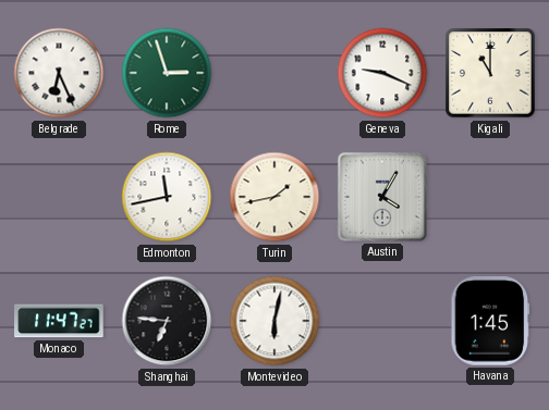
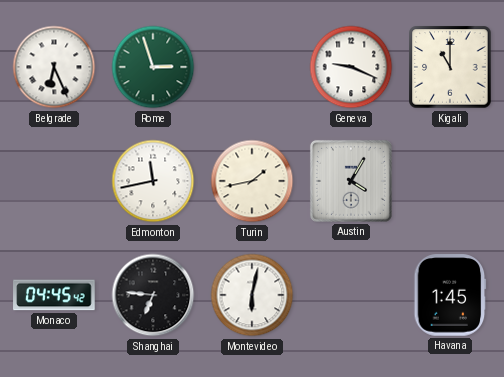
Monaco: 11:47 -> 04:45 (54, 295)
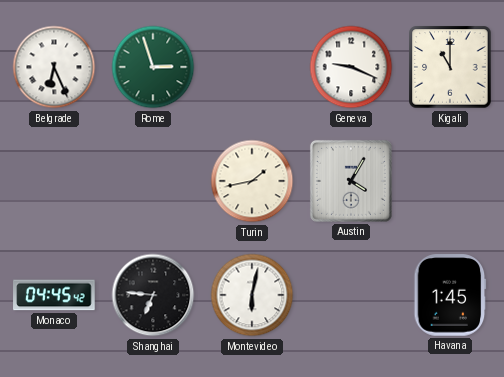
Edmonton: 11:43 -> none (153, 181)
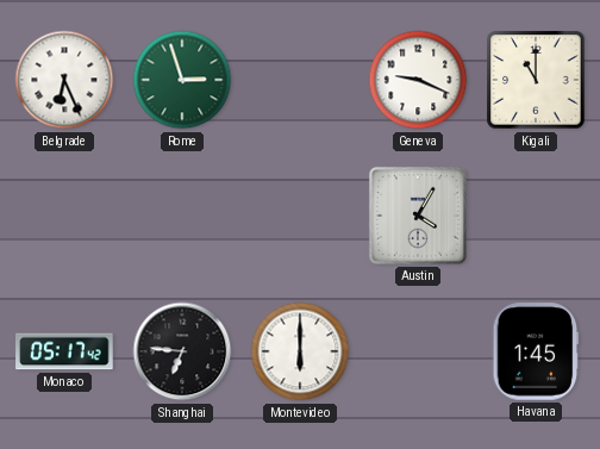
Turin: 1:43 -> none (252, 181)
Monaco: 04:45 -> 05:17 (64, 351)
Montevideo: 6:02 -> 6:00 (300, 351)
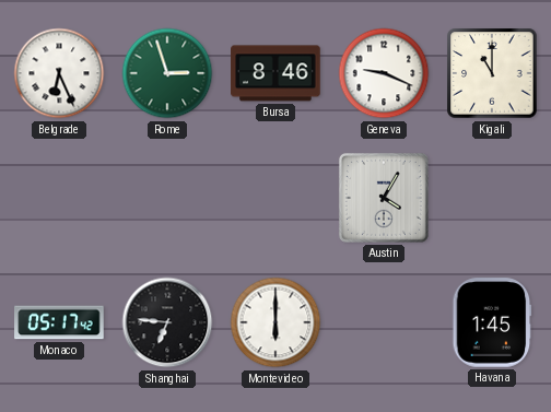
Bursa: none -> 8:46 (275, 73)
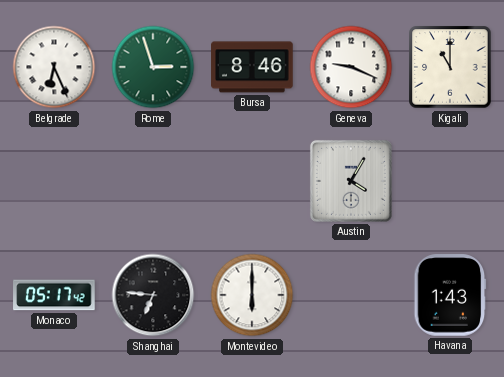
Havana: 1:45 -> 1:43 (450, 295)
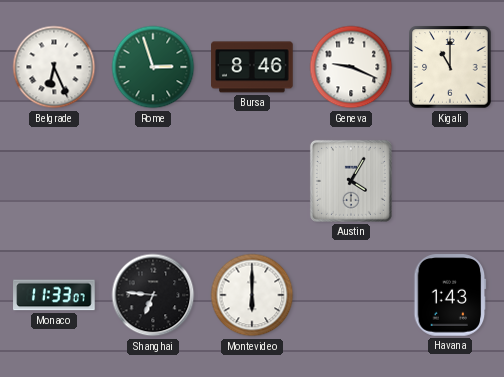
Monaco: 05:17 -> 11:33 (54, 295)
